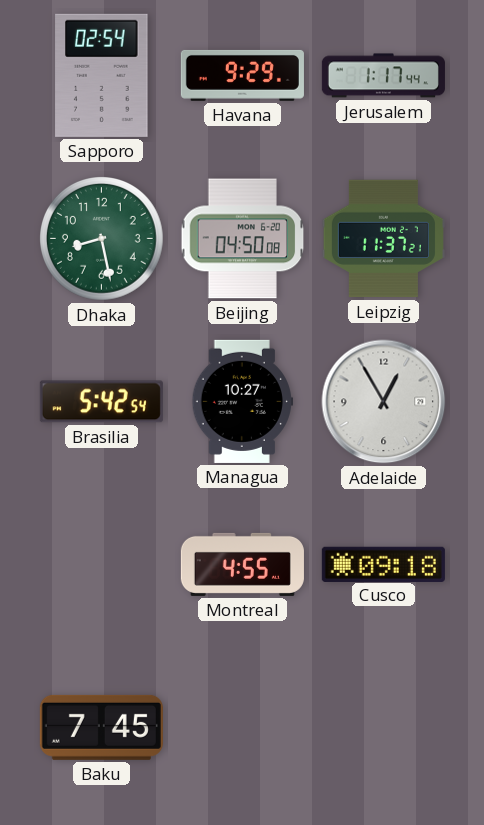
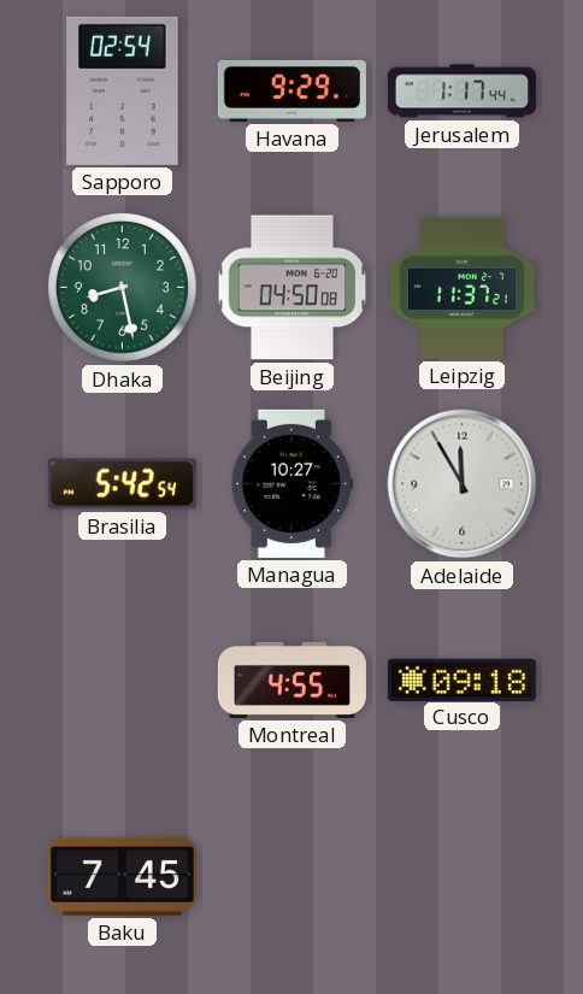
Adelaide: 12:55 -> 11:55 (463, 484)
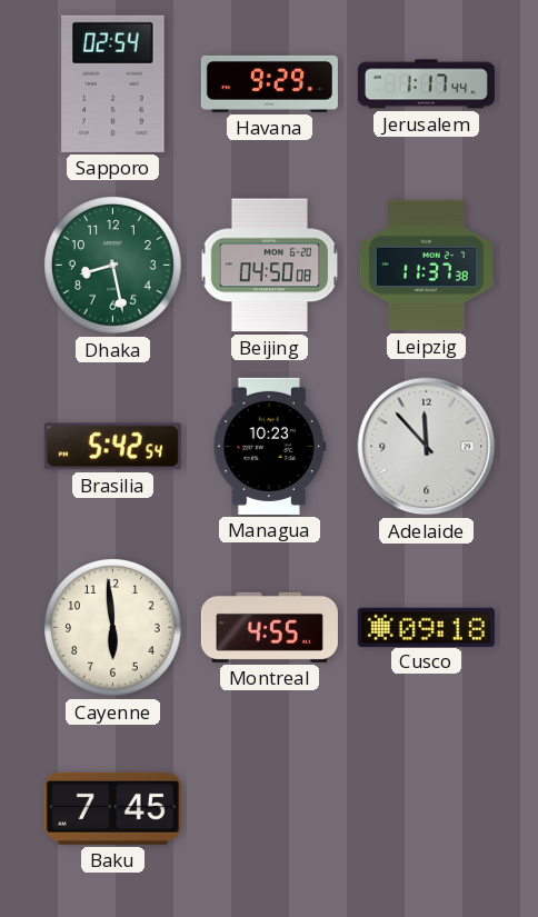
Leipzig: 11:37:21 -> 11:37:38 (426, 266)
Managua: 10:27 -> 10:23 (269, 446)
Adelaide: 11:55 -> 11:53 (427, 447)
Cayenne: none -> 5:59 (113, 628)
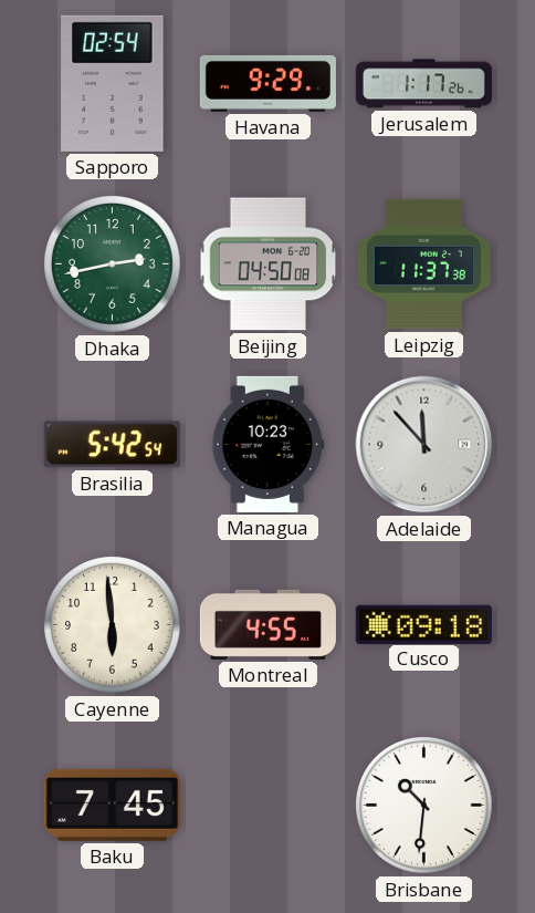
Jerusalem: 1:17:44 -> 1:17:26 (423, 84)
Dhaka: 8:28 -> 2:43 (113, 264)
Brisbane: none -> 10:31 (424, 806)
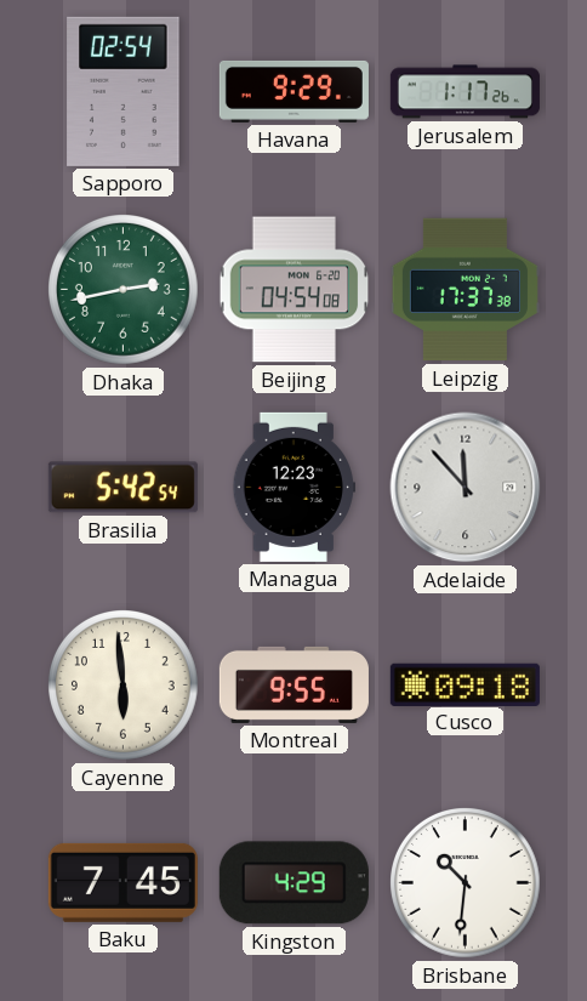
Beijing: 04:50 -> 04:54 (295, 290)
Leipzig: 11:37 -> 17:37 (465, 290)
Managua: 10:23 -> 12:23 (293, 487)
Montreal: 4:55 -> 9:55 (293, 684)
Kingston: none -> 4:29 (293, 883)
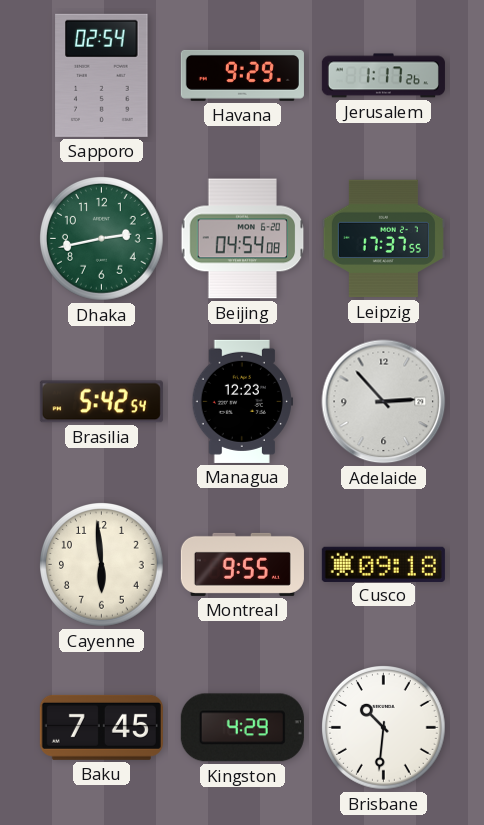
Leipzig: 17:37:38 -> 17:37:55 (383, 239)
Adelaide: 11:53 -> 2:53 (384, 402)
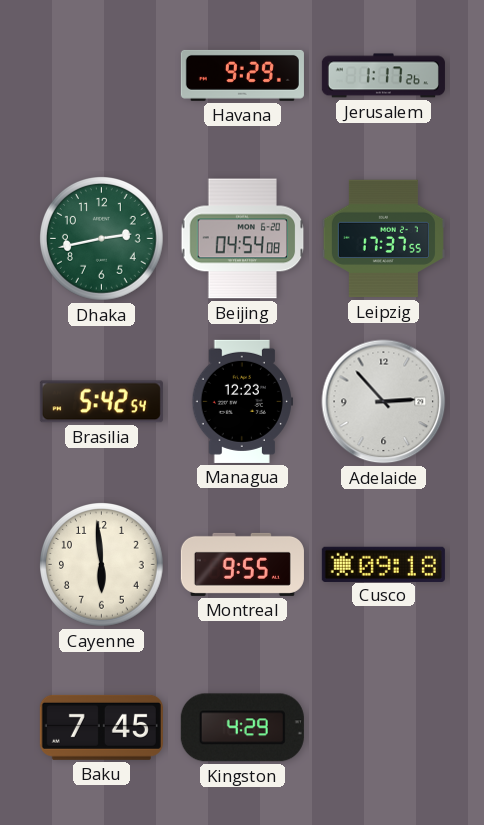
Sapporo: 02:54 -> none (102, 75)
Brisbane: 10:31 -> none (384, 728)
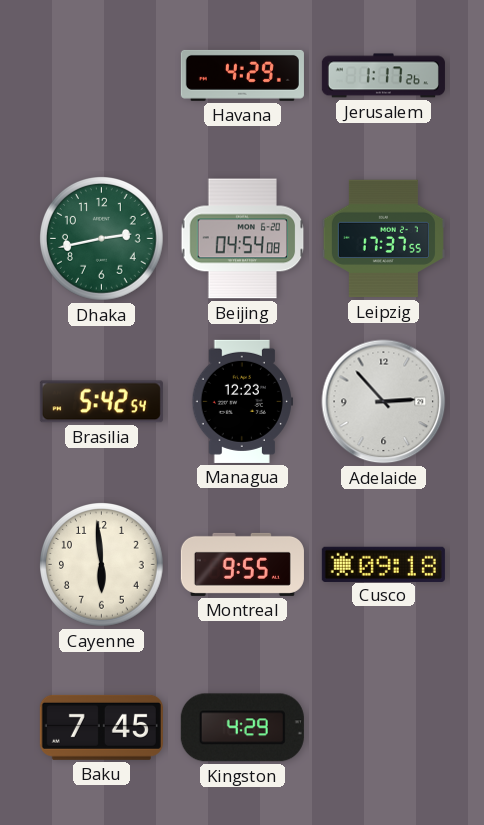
Havana: 9:29 -> 4:29 (242, 75)
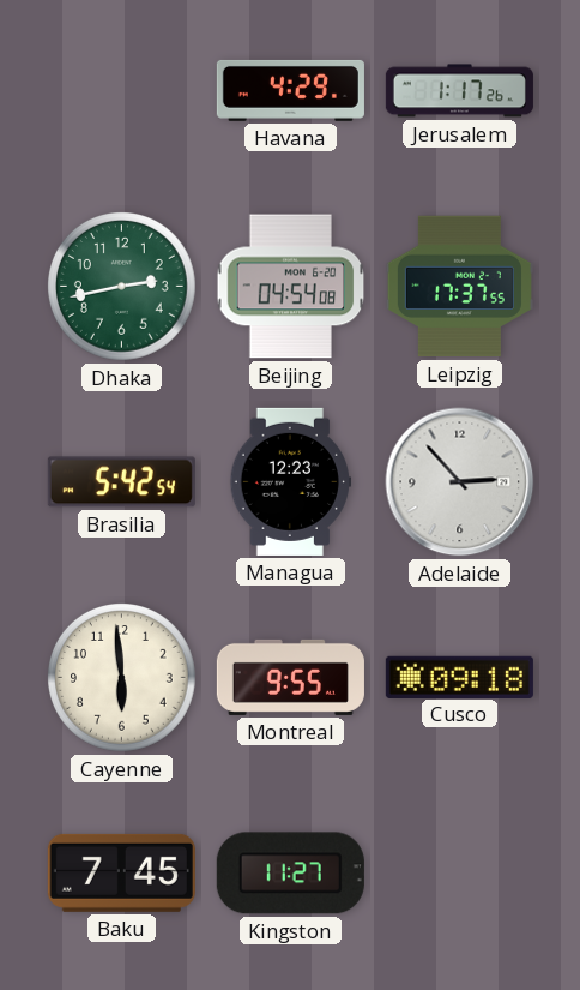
Kingston: 4:29 -> 11:27 (290, 874)
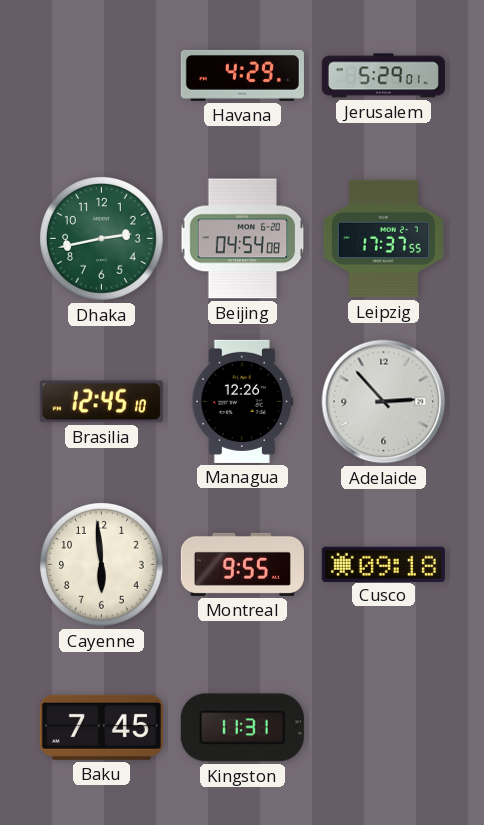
Jerusalem: 1:17 -> 5:29 (383, 76)
Brasilia: 5:42 -> 12:45 (101, 402)
Managua: 12:23 -> 12:26 (242, 401)
Kingston: 11:27 -> 11:31 (242, 728)
